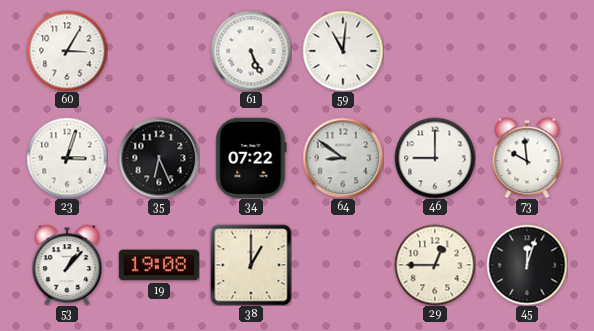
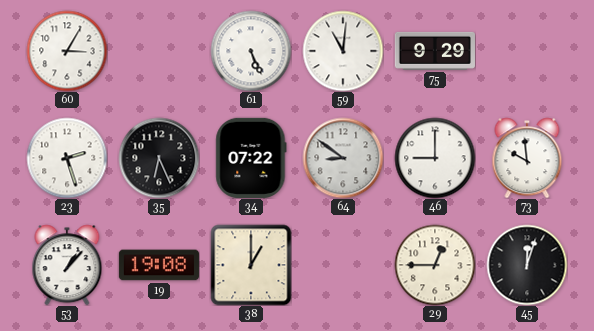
75: none -> 9:29 (435, 51)
23: 3:03 -> 2:27 (67, 158)
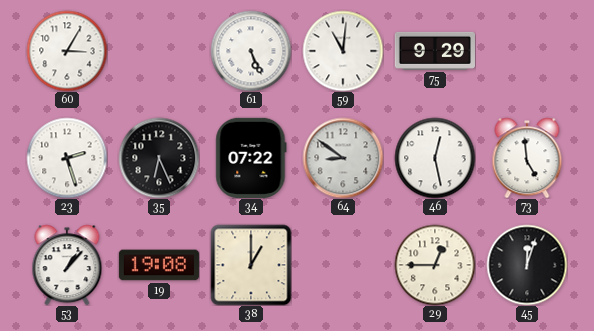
46: 9:00 -> 12:28 (435, 158)
73: 9:59 -> 4:59 (527, 158)
